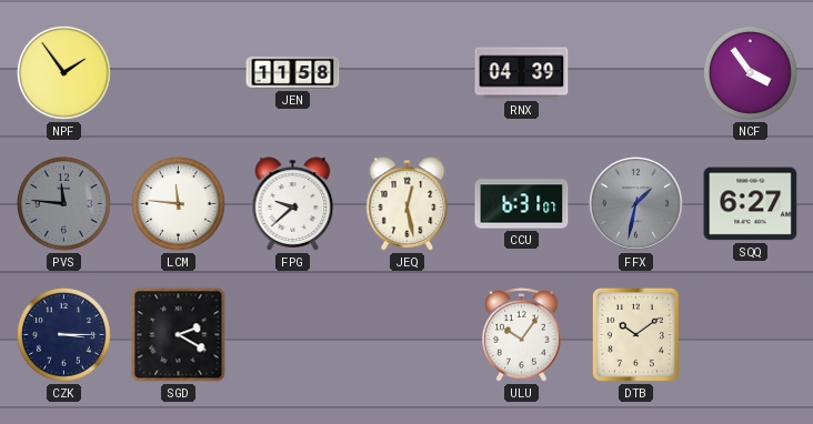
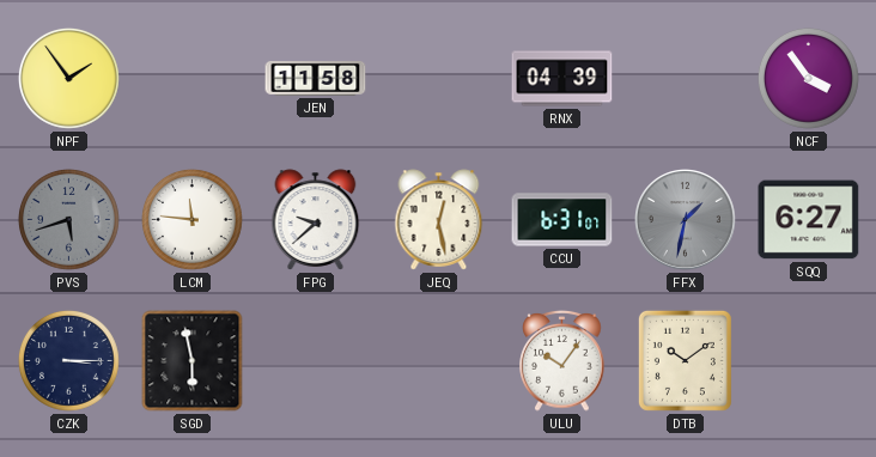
PVS: 11:46 -> 5:42 (68, 219)
SGD: 2:20 -> 5:58 (193, 361)
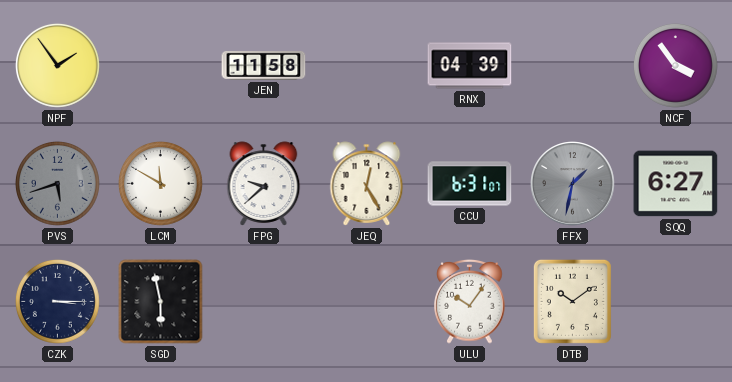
LCM: 11:46 -> 11:50 (160, 183)
JEQ: 12:28 -> 12:25 (367, 184)
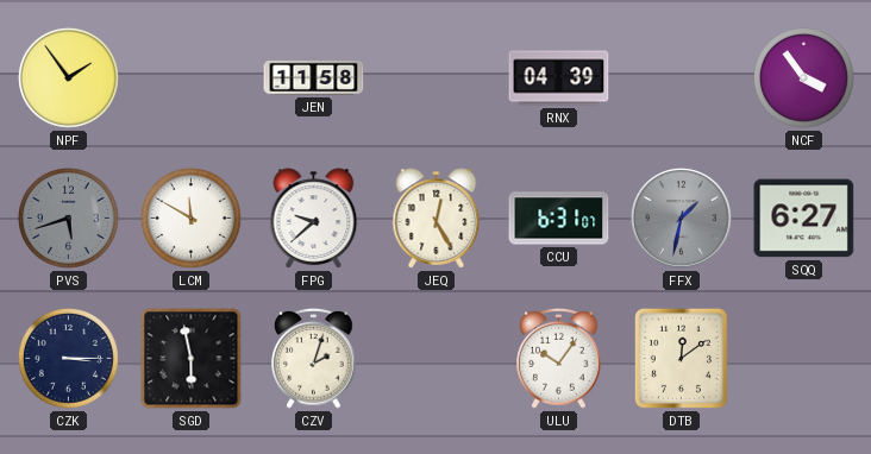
CZV: none -> 2:03 (314, 359)
DTB: 10:09 -> 12:09 (681, 358)
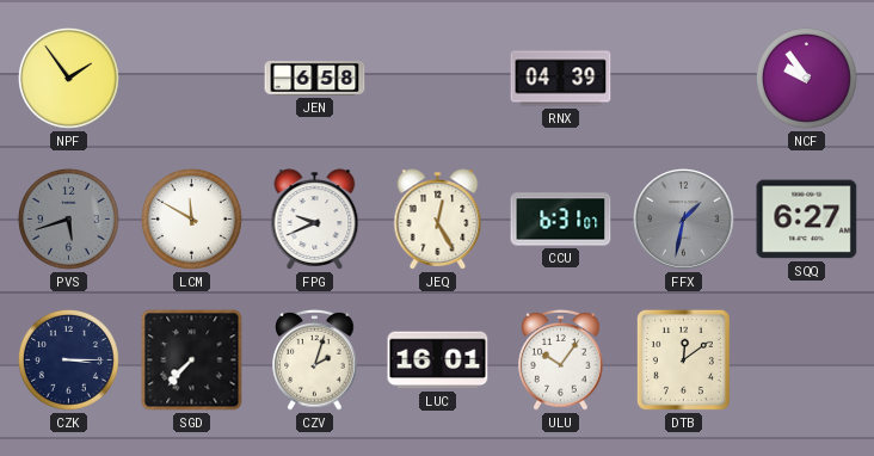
JEN: 11:58 -> 6:58 (315, 78)
NCF: 3:54 -> 9:54 (806, 78)
FPG: 9:38 -> 9:41 (315, 220)
SGD: 5:58 -> 7:37 (192, 361)
LUC: none -> 16:01 (438, 361)
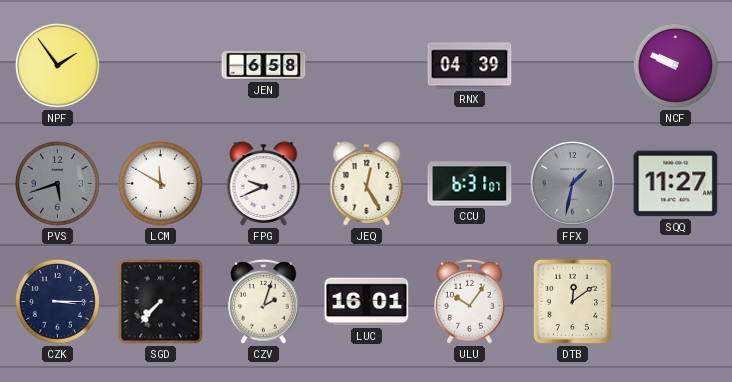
NCF: 9:54 -> 9:49 (675, 65)
SQQ: 6:27 -> 11:27 (676, 184)
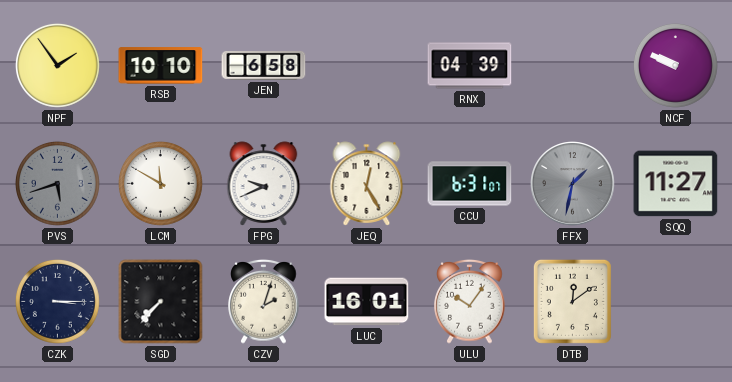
RSB: none -> 10:10 (161, 66)
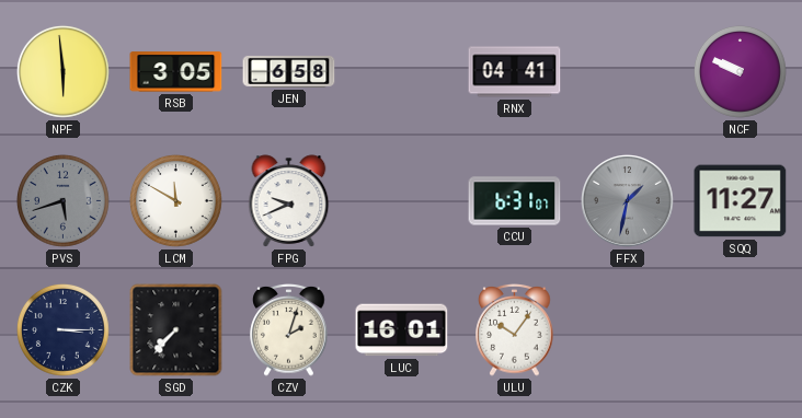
NPF: 1:54 -> 5:59 (62, 71)
RSB: 10:10 -> 3:05 (176, 72)
RNX: 04:39 -> 04:41 (515, 72)
JEQ: 12:25 -> none (367, 184)
DTB: 12:09 -> none (572, 301)
